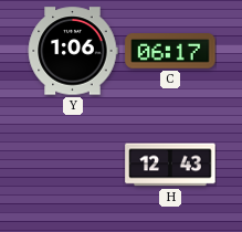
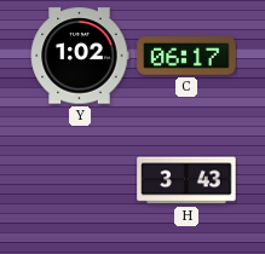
Y: 1:06 -> 1:02 (80, 56)
H: 12:43 -> 3:43 (186, 180)
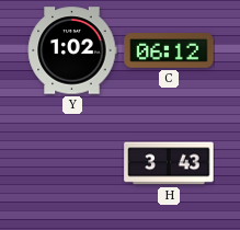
C: 06:17 -> 06:12 (169, 50)
